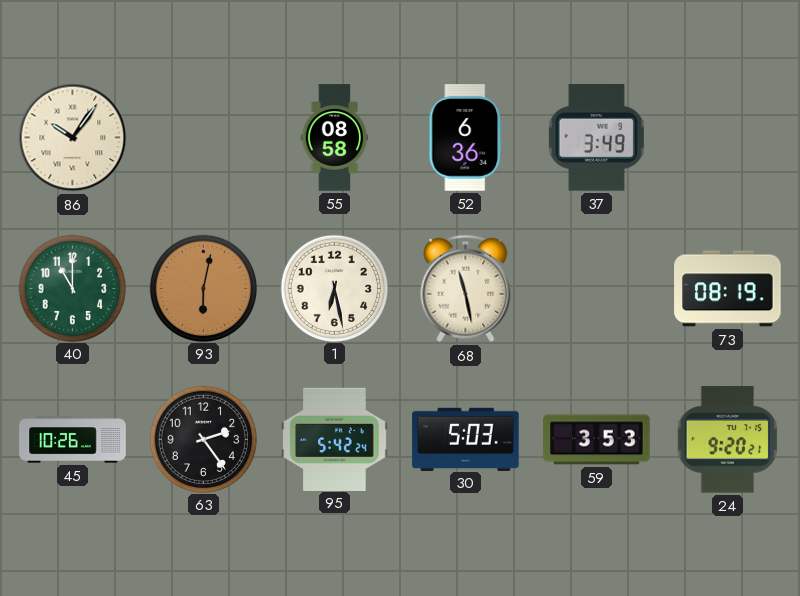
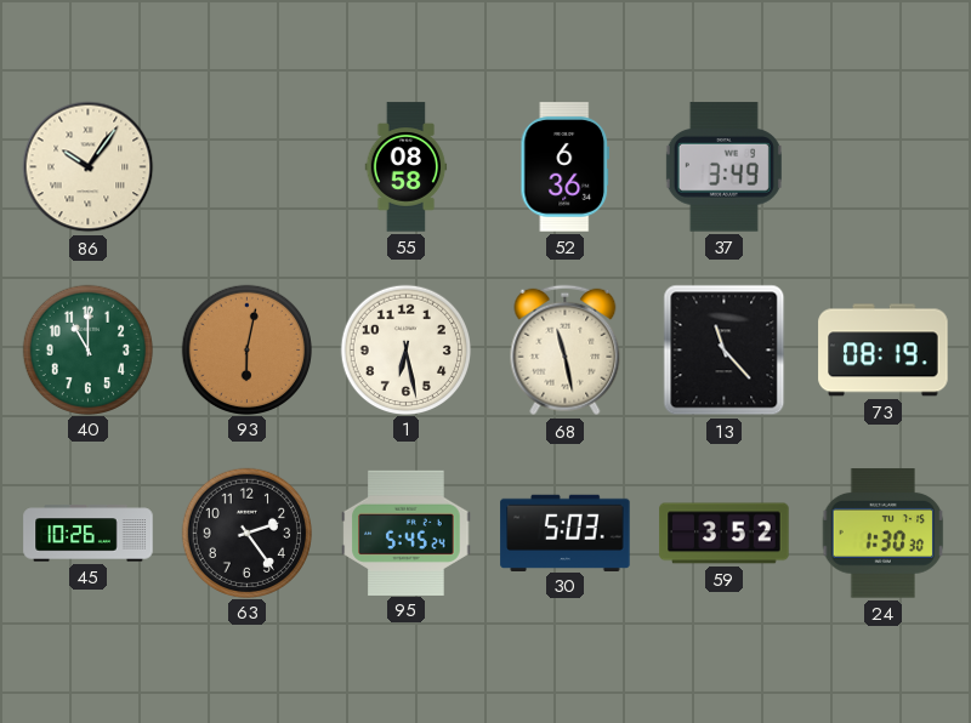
13: none -> 11:23 (725, 351)
95: 5:42 -> 5:45 (407, 533)
59: 3:53 -> 3:52 (725, 534)
24: 9:20 -> 1:30 (884, 534)
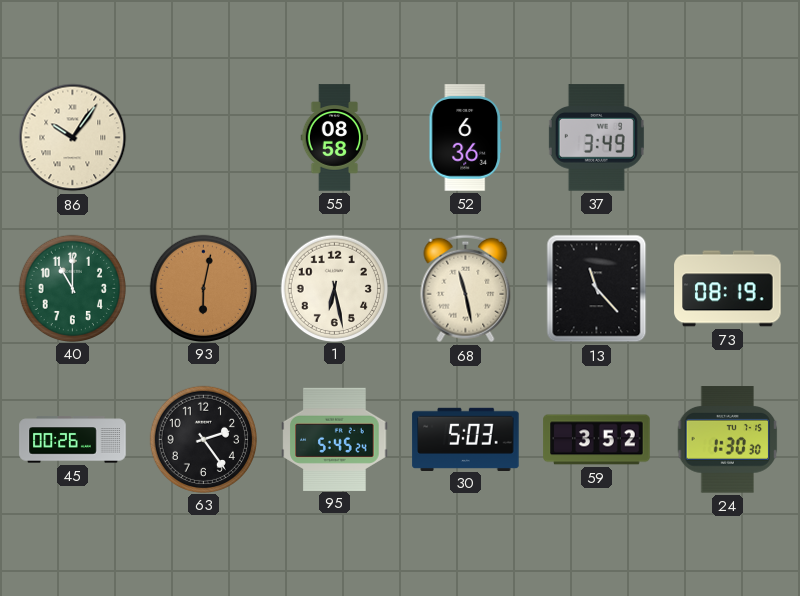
45: 10:26 -> 00:26 (73, 440)
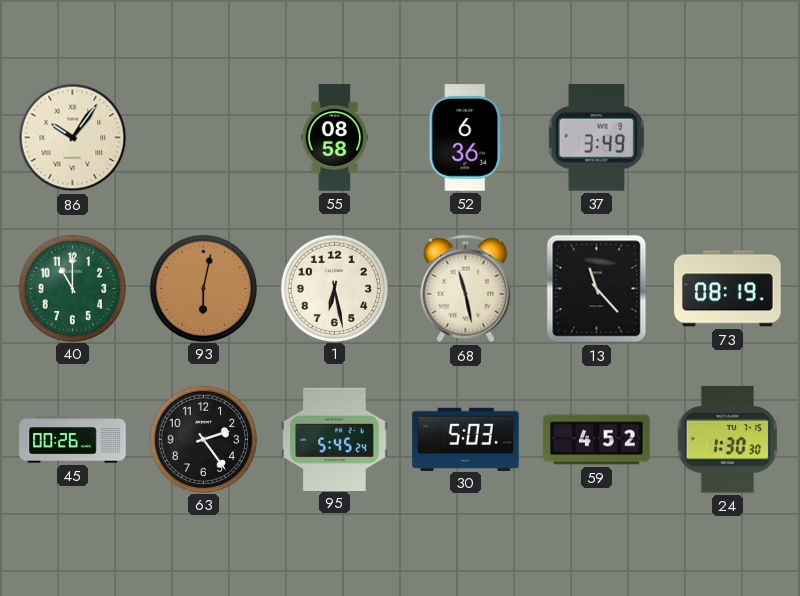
59: 3:52 -> 4:52 (597, 440)
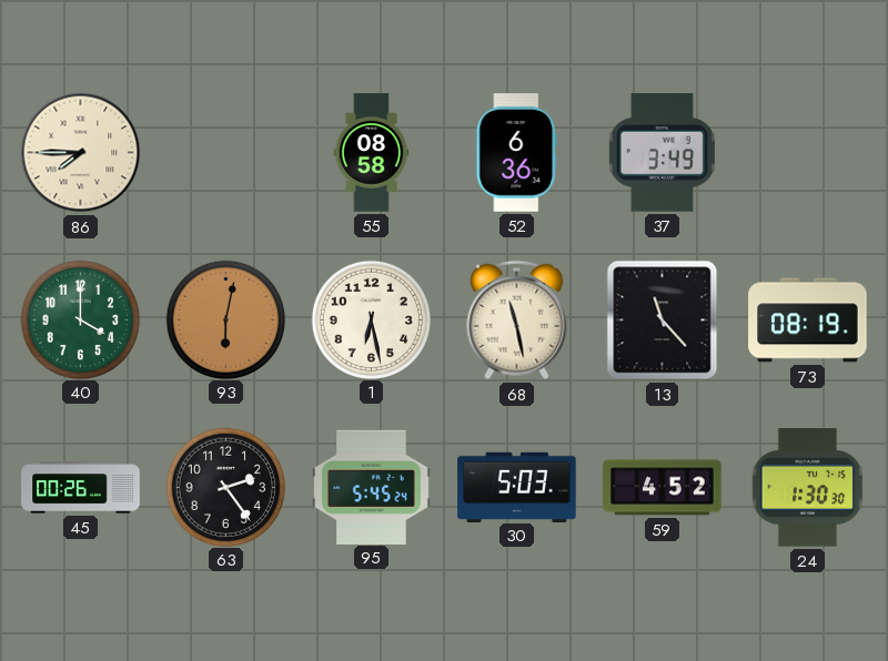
86: 10:06 -> 7:45 (81, 153)
40: 11:00 -> 4:00 (80, 319)
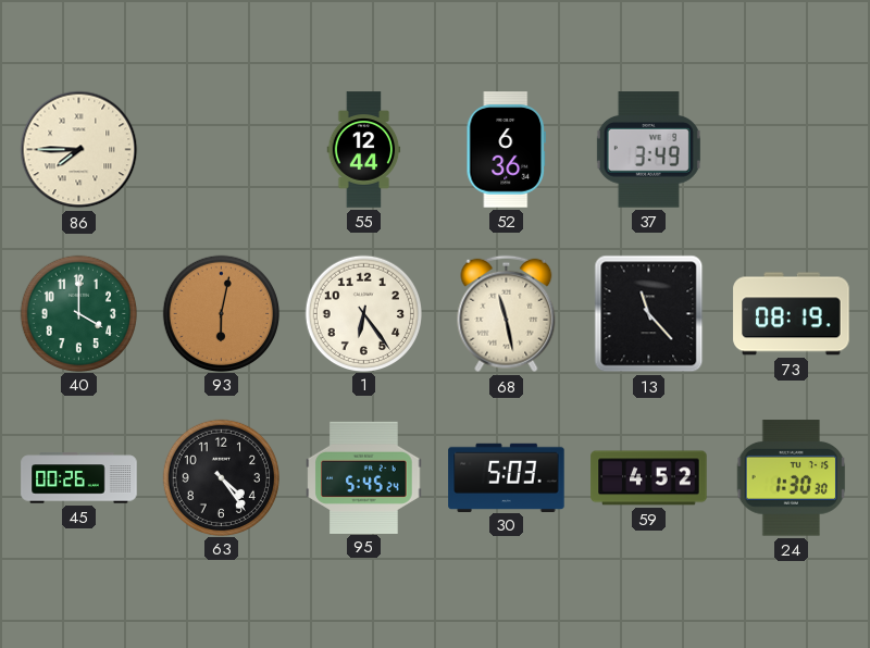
55: 08:58 -> 12:44 (364, 150)
1: 6:28 -> 6:24 (363, 313)
63: 2:24 -> 4:24 (221, 477)
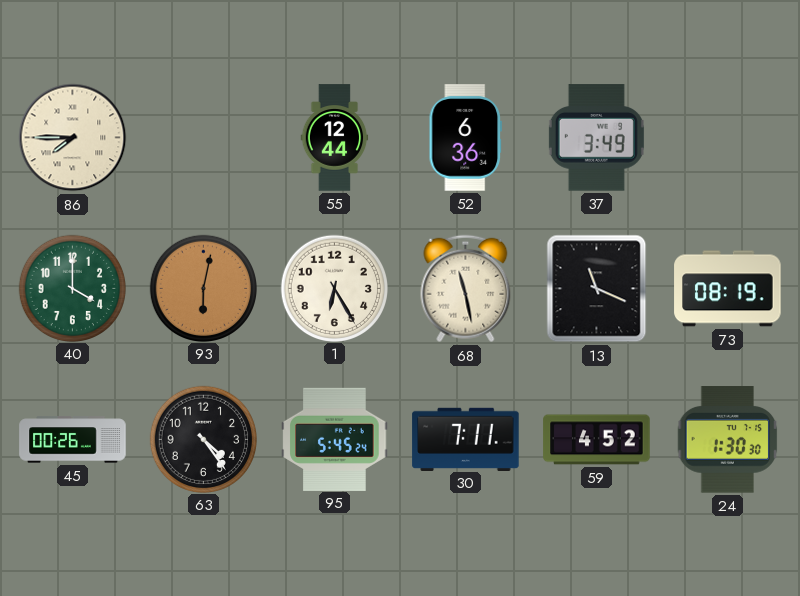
1: 6:24 -> 6:25 (334, 288)
13: 11:23 -> 11:19 (597, 289)
30: 5:03 -> 7:11 (466, 439)
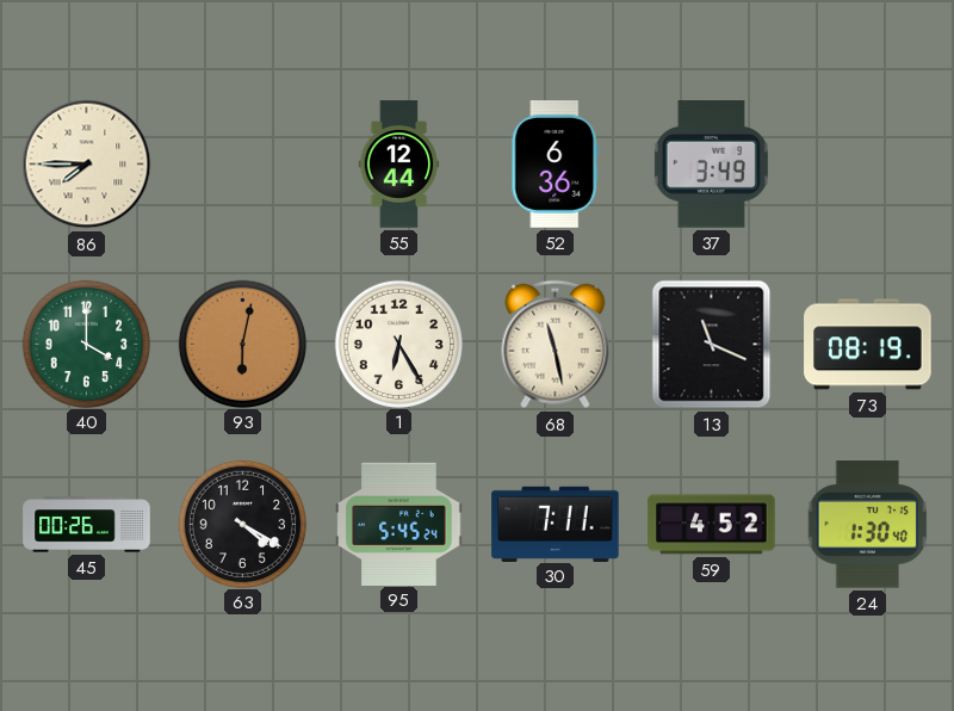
63: 4:24 -> 4:20 (242, 524)
24: 1:30:30 -> 1:30:40 (868, 525)
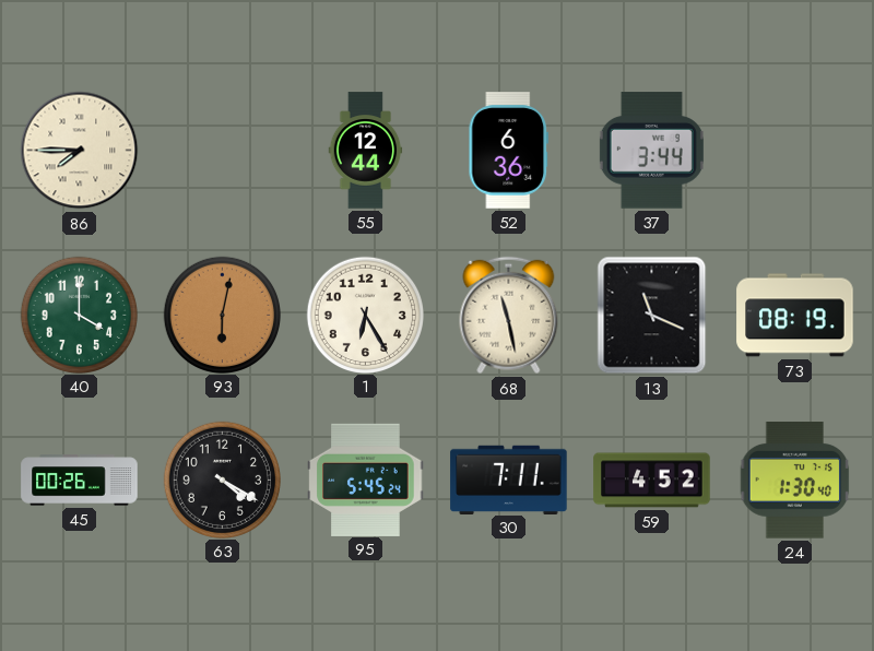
37: 3:49 -> 3:44 (651, 151)
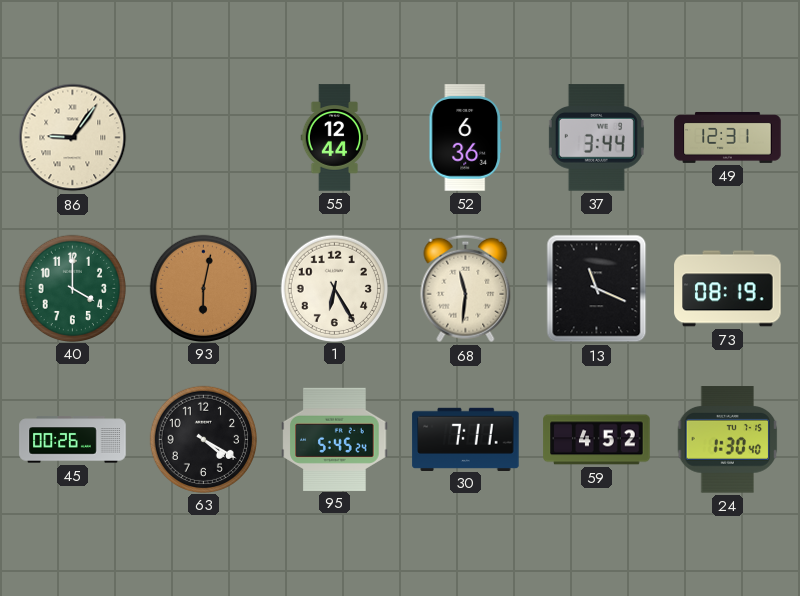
86: 7:45 -> 9:06 (73, 138)
49: none -> 12:31 (728, 137)
68: 11:28 -> 11:31 (466, 289)
